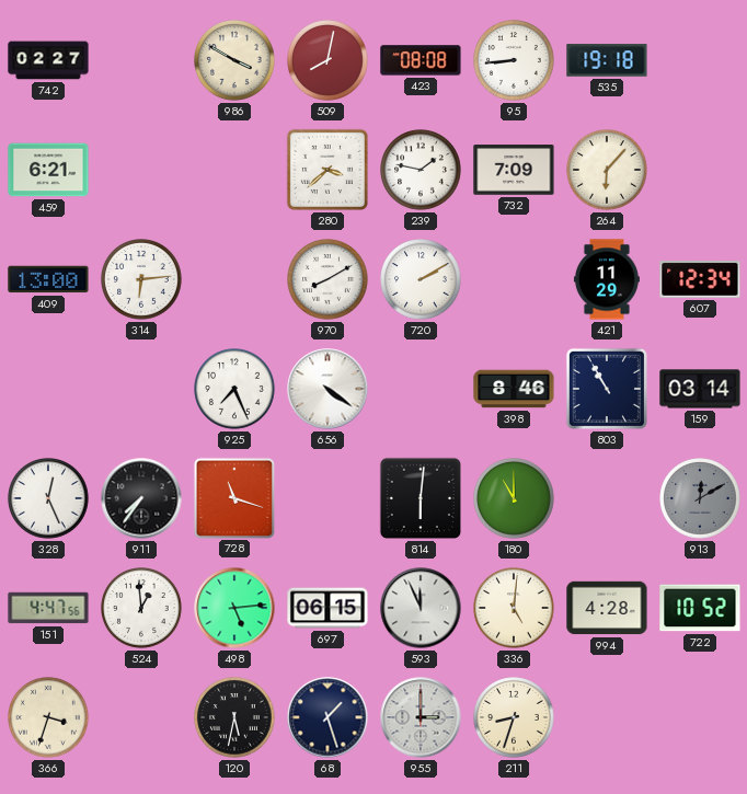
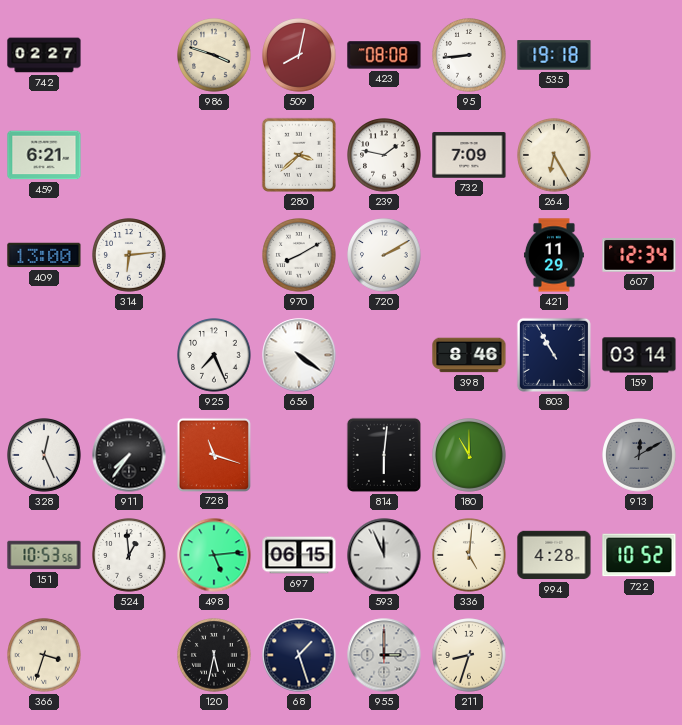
986: 3:50 -> 3:48 (214, 55)
264: 6:07 -> 6:25 (554, 155)
151: 4:47 -> 10:53 (44, 555)
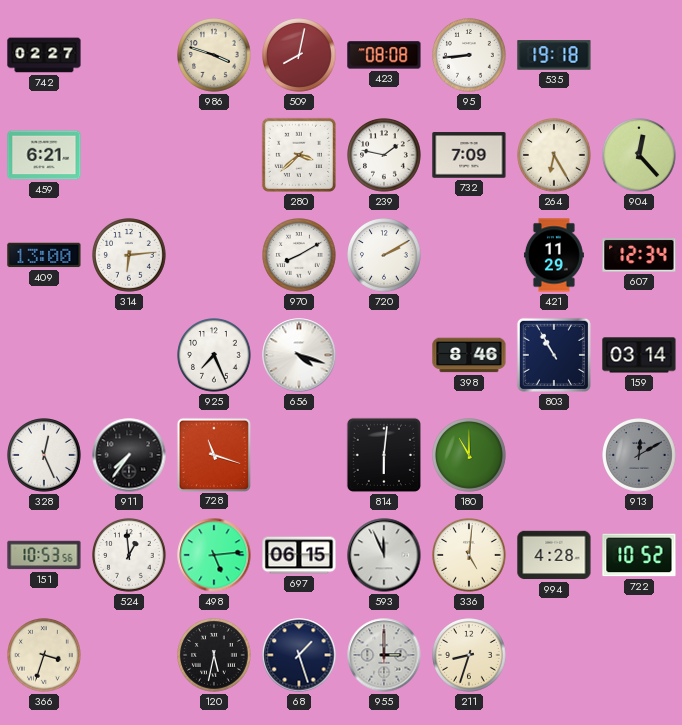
904: none -> 12:23 (639, 155)
656: 4:21 -> 4:18 (299, 355)
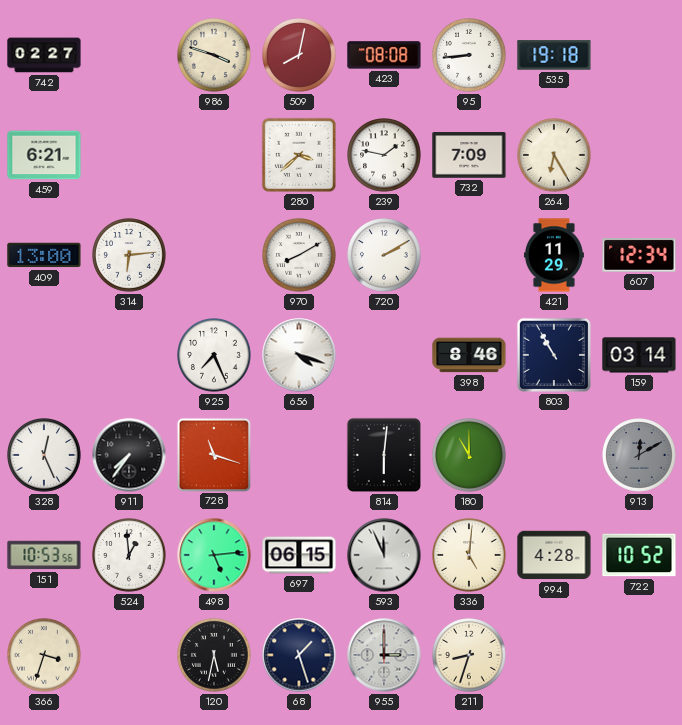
904: 12:23 -> none (639, 155)
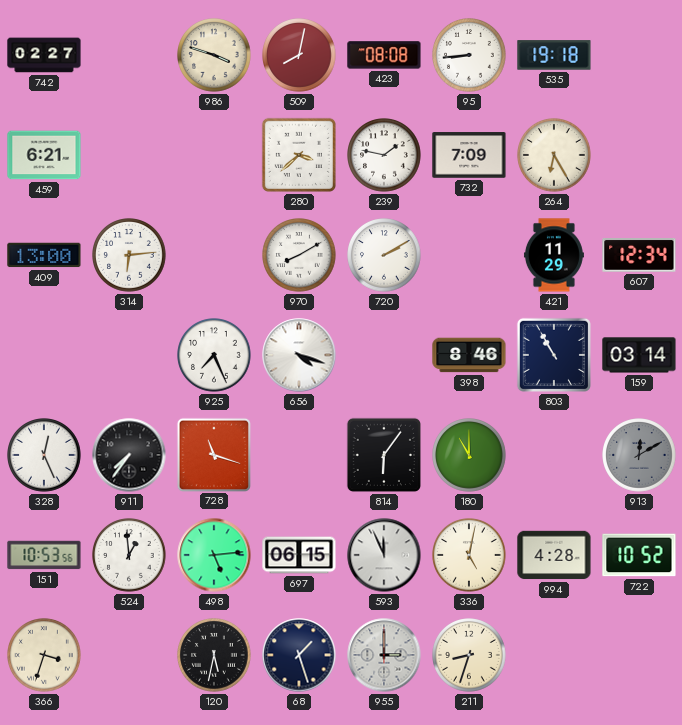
814: 6:01 -> 6:06 (384, 455)
336: 5:01 -> 5:02 (469, 555)
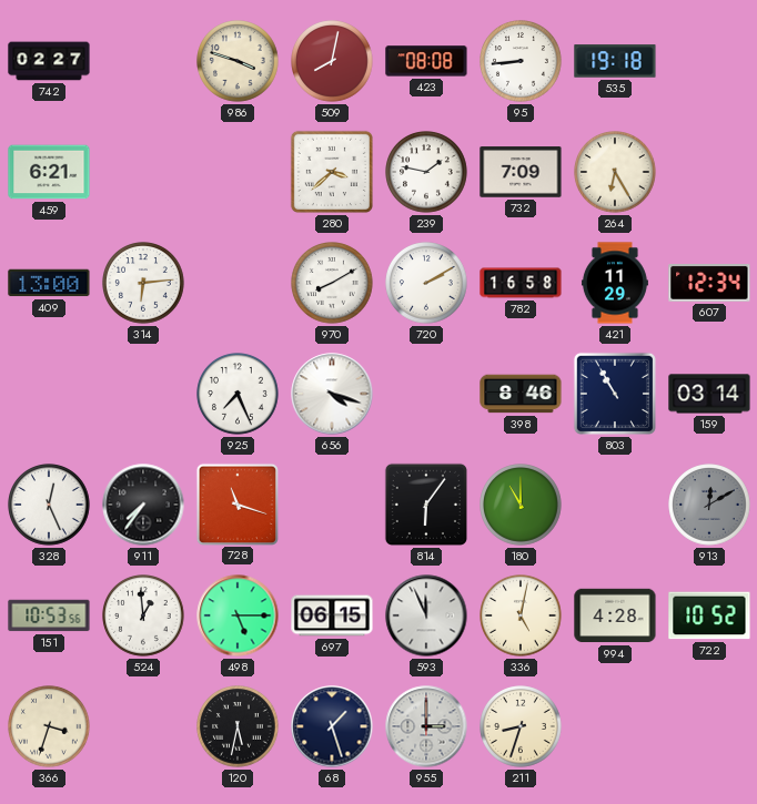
782: none -> 16:58 (521, 283)
498: 5:14 -> 5:15 (238, 615)
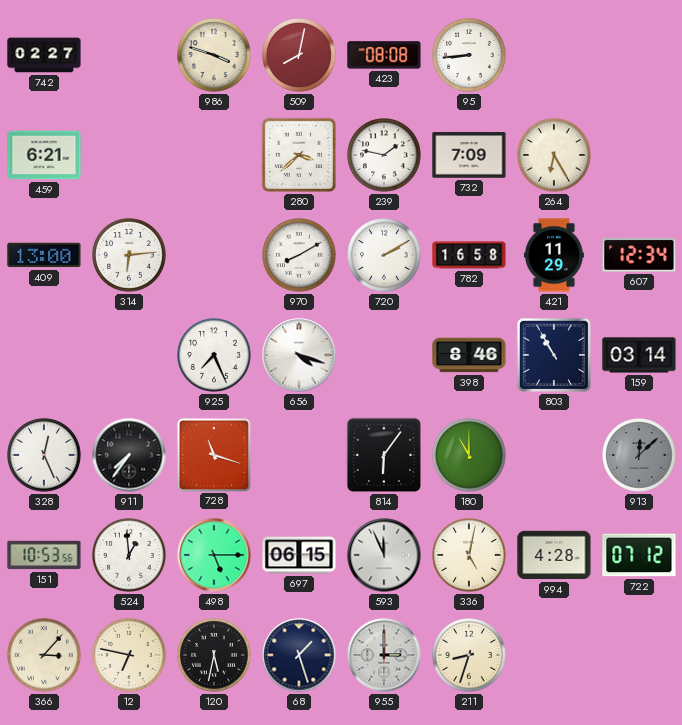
535: 19:18 -> none (615, 61)
913: 12:10 -> 12:08 (639, 455)
722: 10:52 -> 07:12 (639, 555)
366: 3:33 -> 3:07 (44, 655)
12: none -> 6:47 (129, 655)
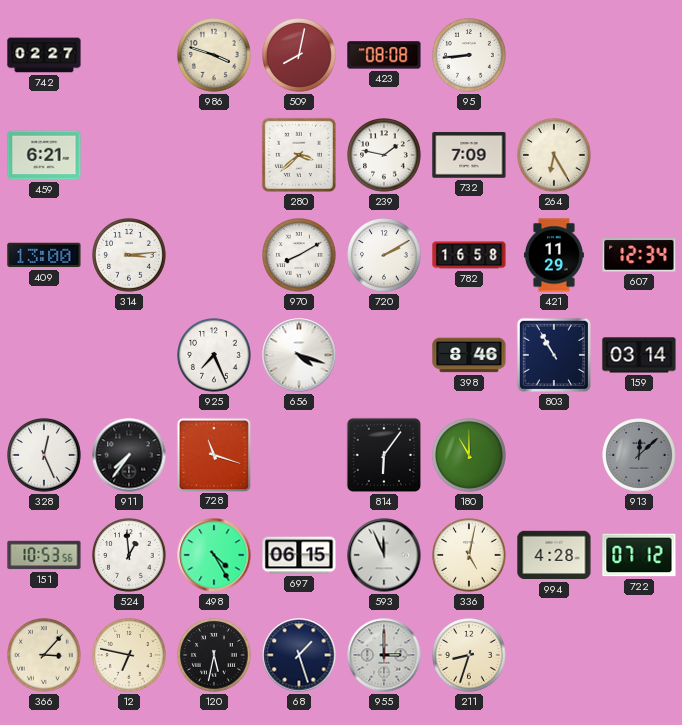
314: 6:14 -> 3:14 (129, 255)
498: 5:15 -> 4:25 (214, 555)
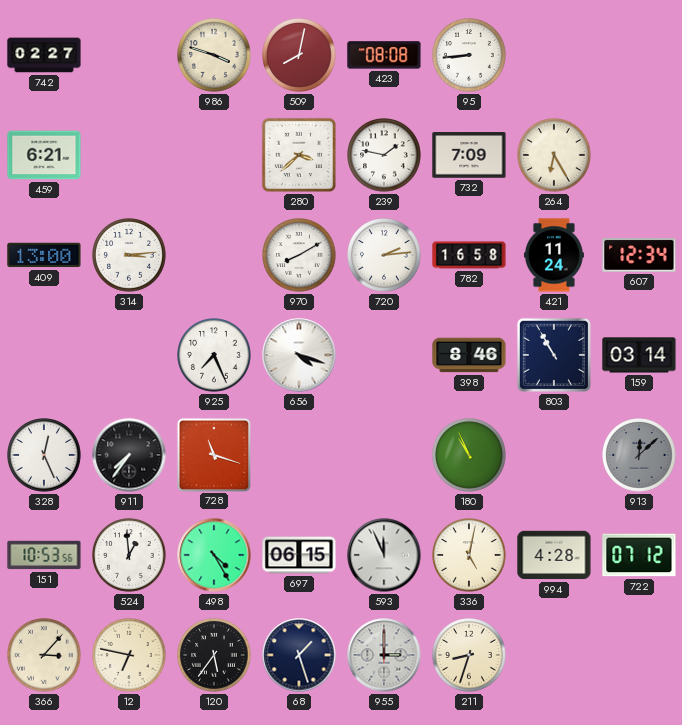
720: 2:10 -> 2:14 (384, 255)
421: 11:29 -> 11:24 (554, 255)
814: 6:06 -> none (384, 455)
180: 11:00 -> 10:56 (469, 455)
120: 5:32 -> 5:36 (214, 655)
